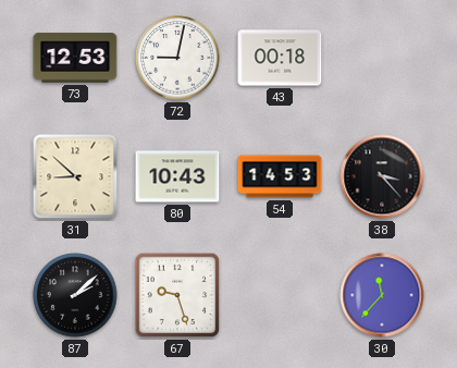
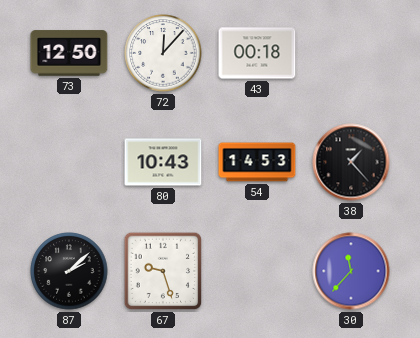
73: 12:53 -> 12:50 (69, 53)
72: 9:02 -> 12:07 (163, 53)
31: 8:52 -> none (75, 176)
38: 3:23 -> 1:23 (351, 162)
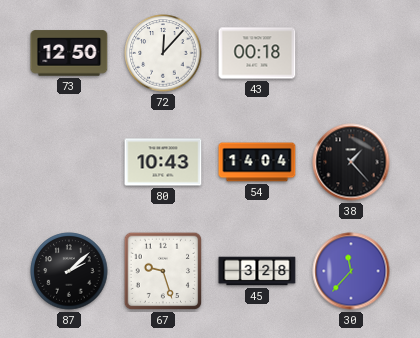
54: 14:53 -> 14:04 (257, 162)
45: none -> 3:28 (257, 271)
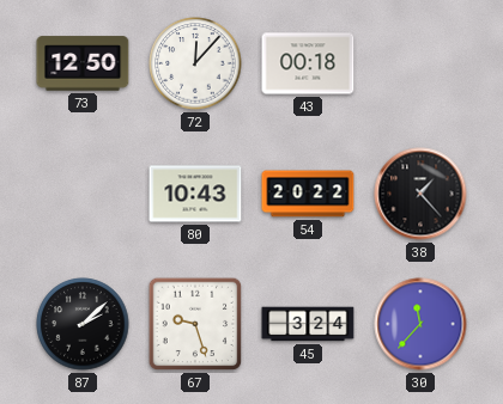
54: 14:04 -> 20:22 (308, 194)
45: 3:28 -> 3:24 (308, 324)
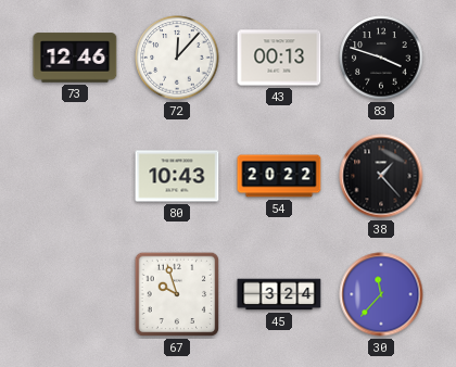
73: 12:50 -> 12:46 (75, 58)
43: 00:18 -> 00:13 (279, 58)
83: none -> 3:48 (381, 58)
87: 2:08 -> none (83, 324)
67: 9:27 -> 9:57 (177, 294)
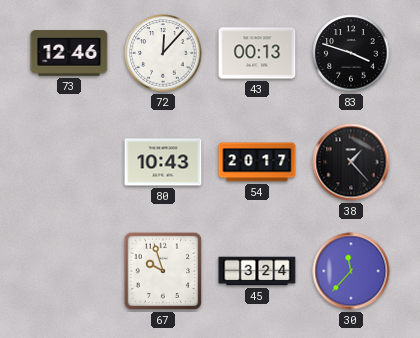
54: 20:22 -> 20:17 (257, 162)
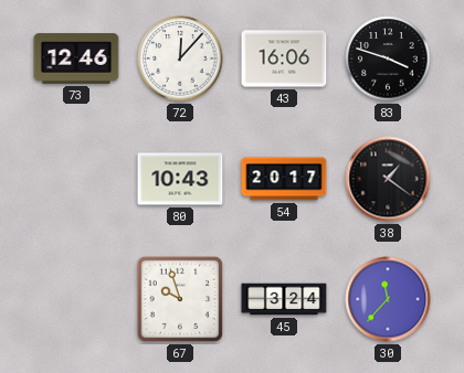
43: 00:13 -> 16:06 (284, 58)
38: 1:23 -> 1:21 (388, 179)
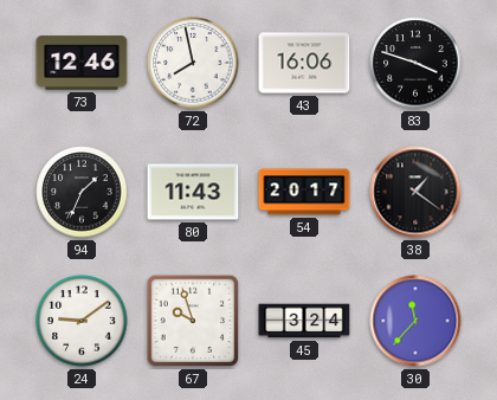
72: 12:07 -> 7:58 (193, 63)
94: none -> 1:34 (82, 192)
80: 10:43 -> 11:43 (193, 192)
24: none -> 9:09 (82, 321)
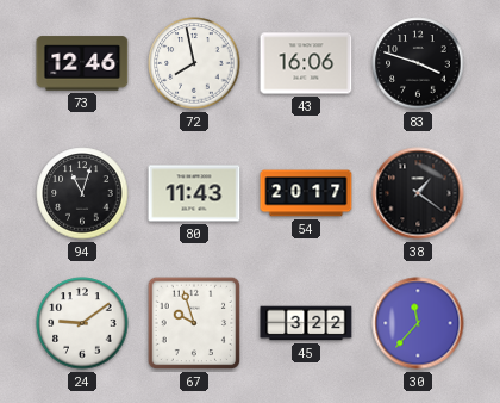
94: 1:34 -> 11:03 (82, 193)
45: 3:24 -> 3:22 (306, 323)
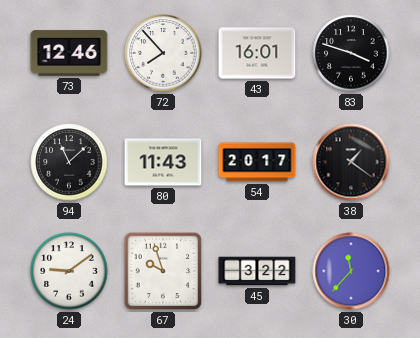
72: 7:58 -> 7:53 (163, 53)
43: 16:06 -> 16:01 (257, 53)
94: 11:03 -> 11:08 (69, 162)
